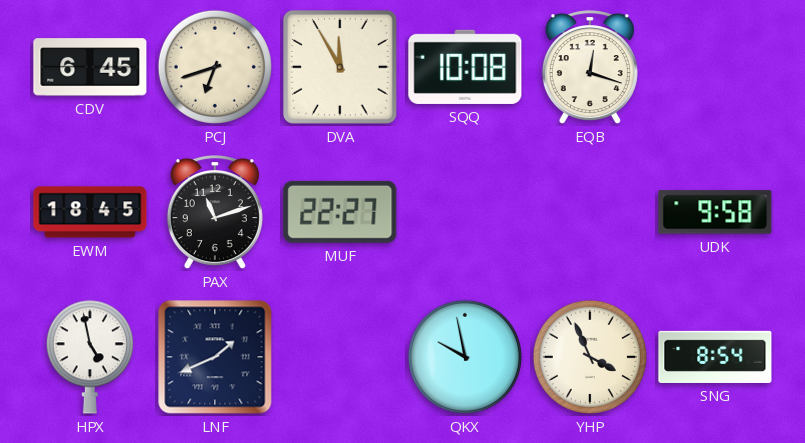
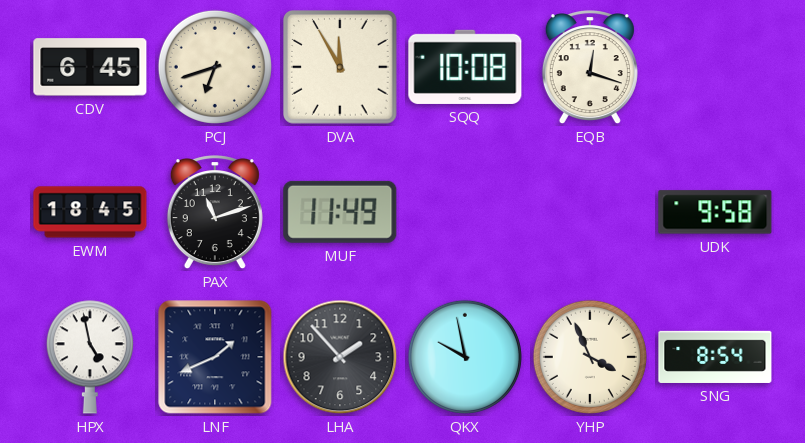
MUF: 22:27 -> 11:49 (340, 212)
LHA: none -> 1:53 (340, 357)
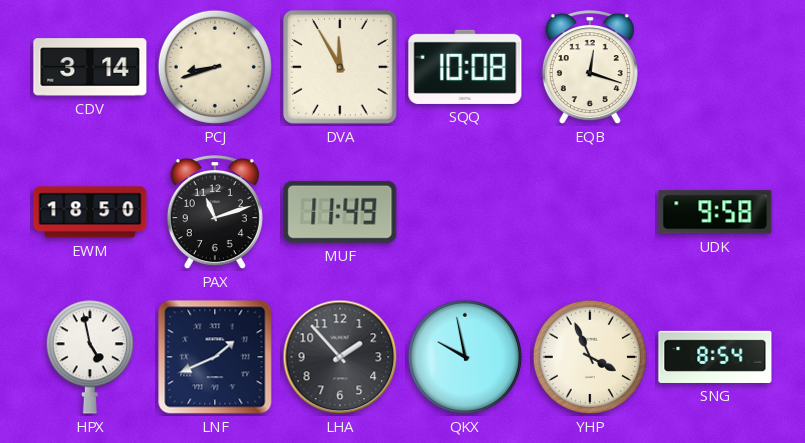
CDV: 6:45 -> 3:14 (90, 67)
PCJ: 6:42 -> 8:42 (215, 67)
EWM: 18:45 -> 18:50 (90, 212)
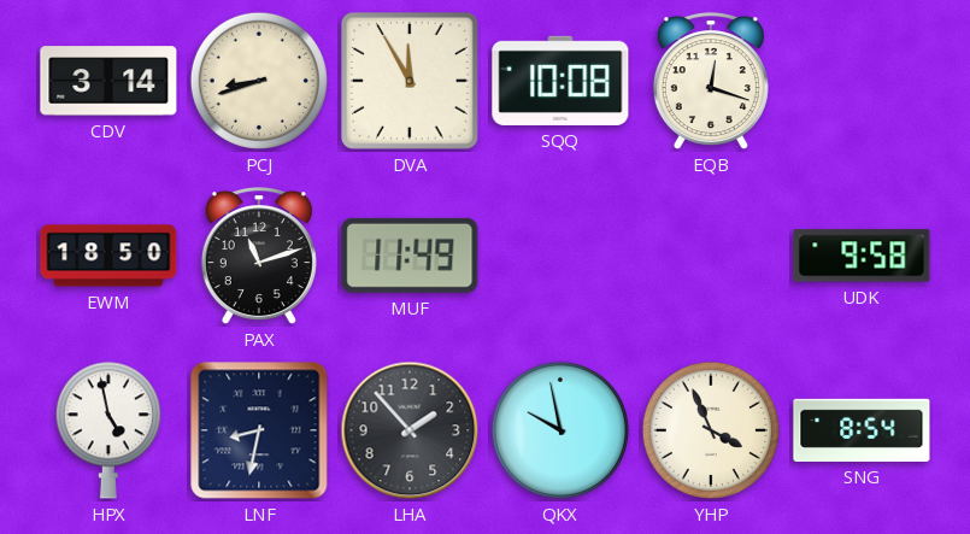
LNF: 1:41 -> 8:32 (259, 430)
